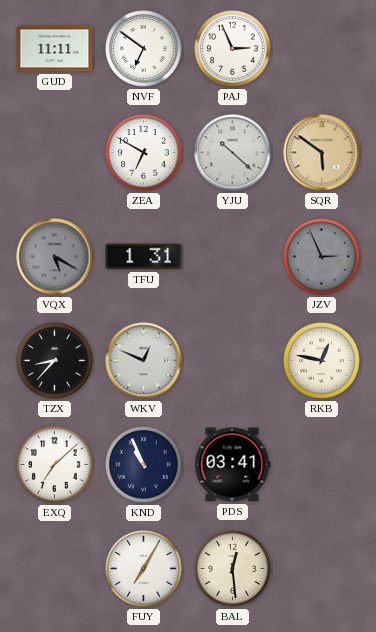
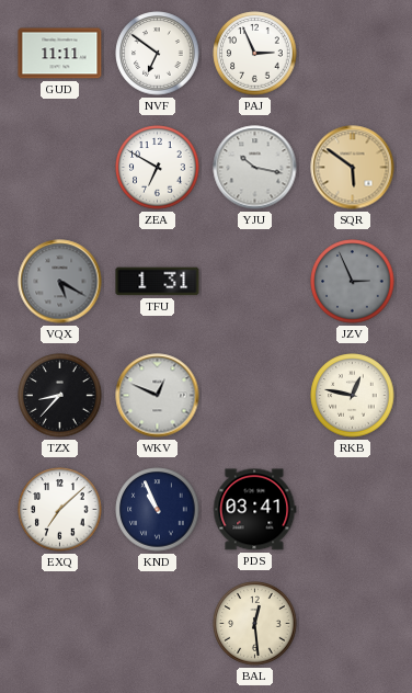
YJU: 10:22 -> 10:17 (255, 168)
FUY: 7:05 -> none (144, 569)
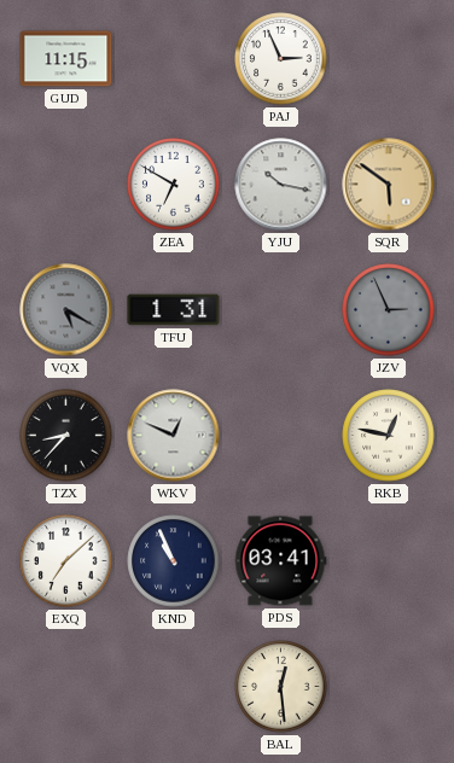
GUD: 11:11 -> 11:15 (66, 59)
NVF: 6:51 -> none (158, 54)
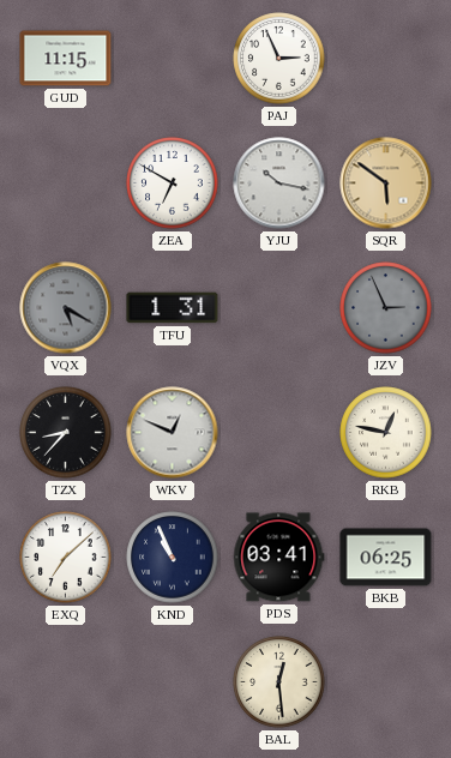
BKB: none -> 06:25 (386, 558)
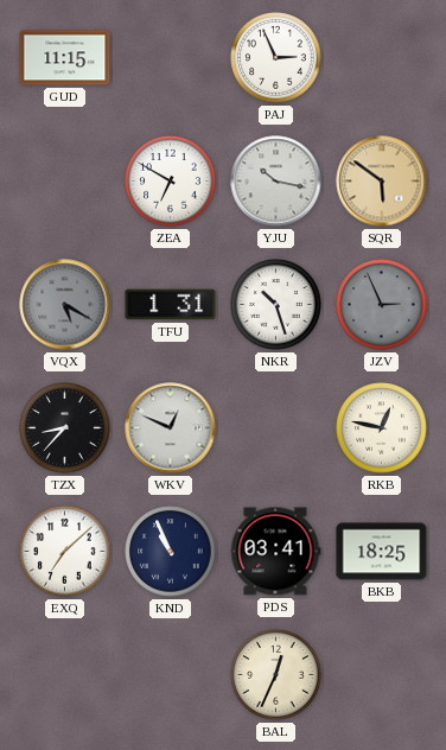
NKR: none -> 10:27 (276, 305)
BKB: 06:25 -> 18:25 (382, 552)
BAL: 12:29 -> 12:34 (276, 675)
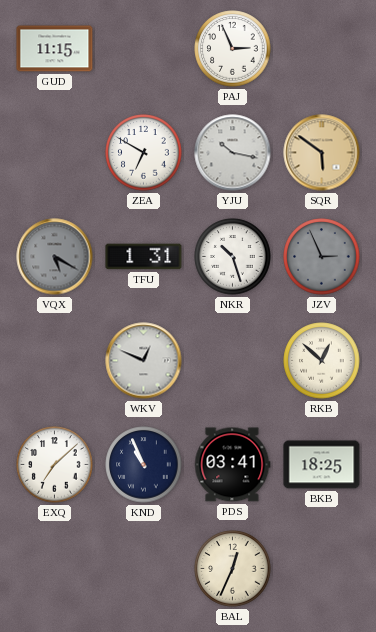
TZX: 8:37 -> none (65, 428)
RKB: 12:47 -> 12:52 (322, 361)
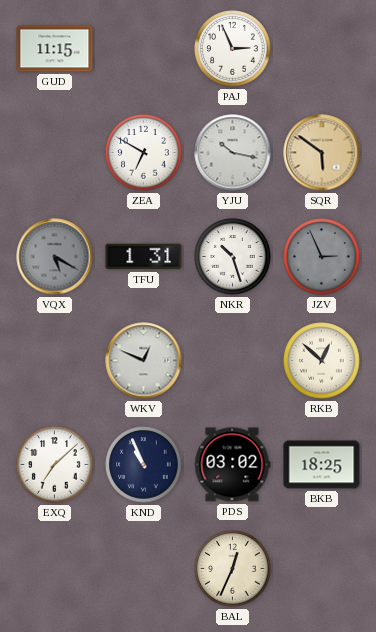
PDS: 03:41 -> 03:02 (232, 465)
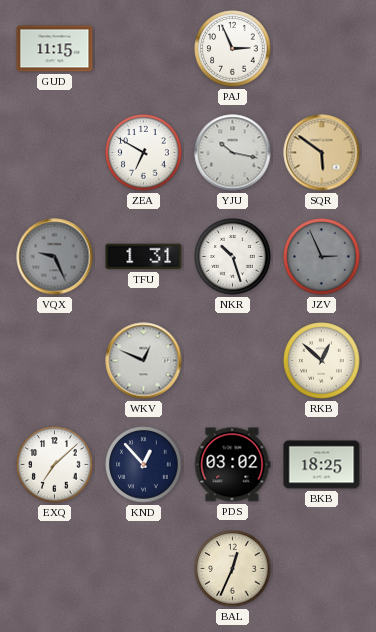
VQX: 5:20 -> 9:26 (55, 257)
KND: 10:56 -> 12:53 (144, 465)
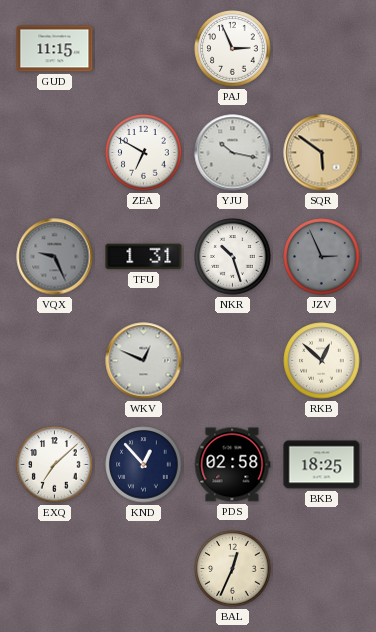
PDS: 03:02 -> 02:58 (232, 465)
